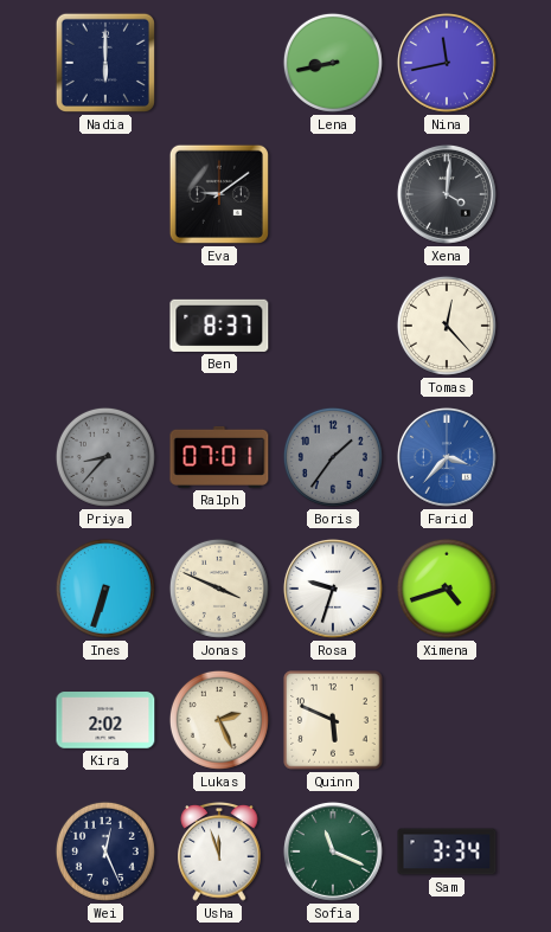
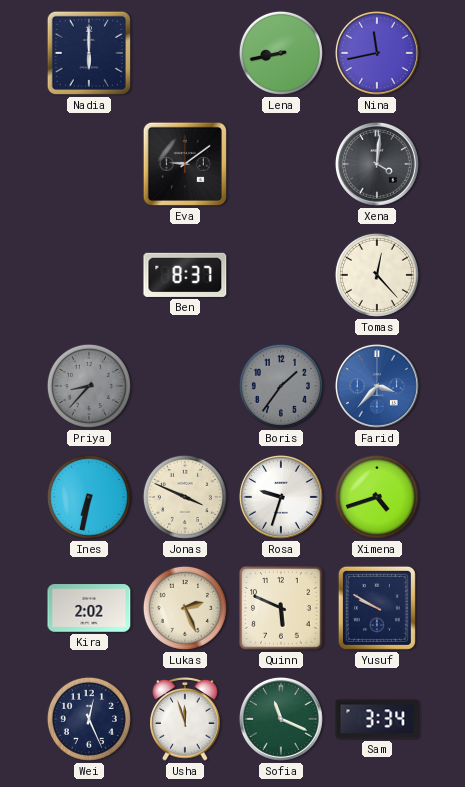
Ralph: 07:01 -> none (219, 457)
Ines: 6:33 -> 6:32 (89, 497)
Yusuf: none -> 9:50 (377, 608)
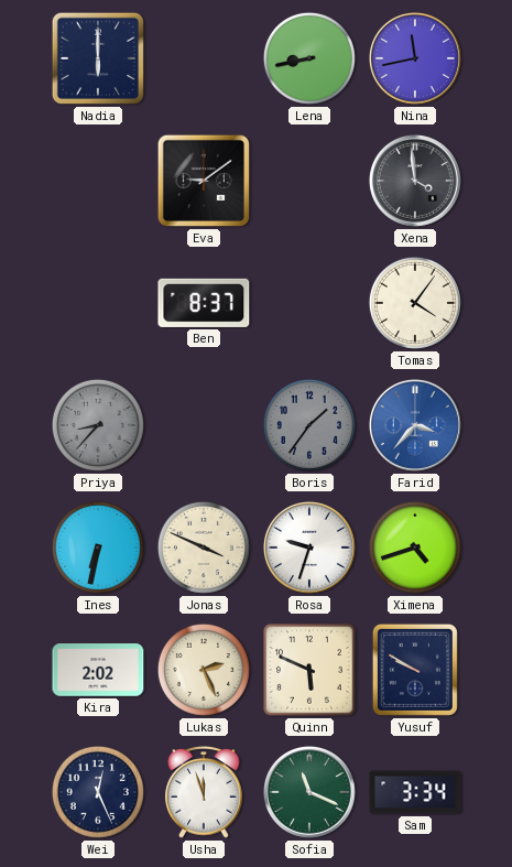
Xena: 4:01 -> 3:59 (415, 181)
Tomas: 12:23 -> 4:06 (415, 303)
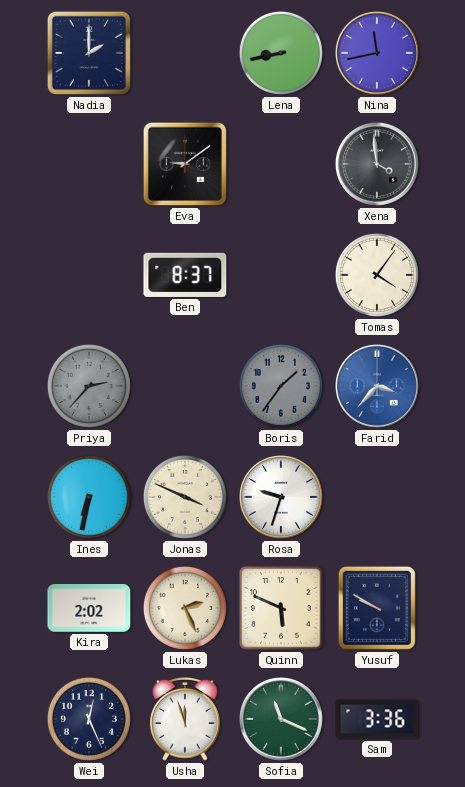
Nadia: 6:00 -> 2:00 (89, 53)
Priya: 8:37 -> 2:37 (89, 386)
Ximena: 4:42 -> none (415, 548)
Sam: 3:34 -> 3:36 (377, 719)
